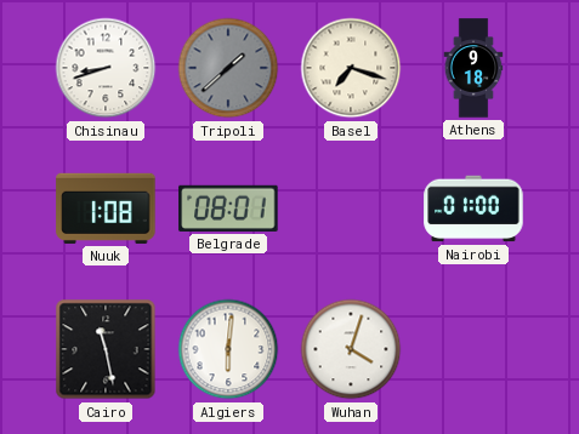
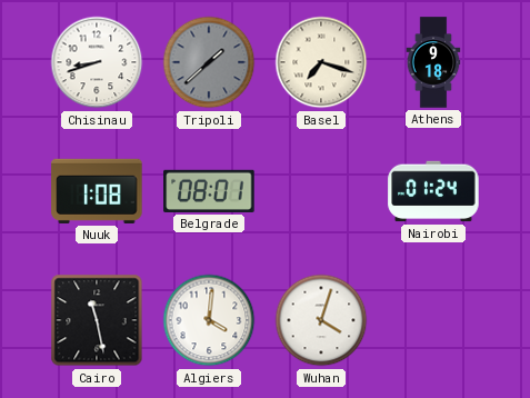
Nairobi: 01:00 -> 01:24 (433, 191)
Algiers: 6:01 -> 4:01 (209, 320)
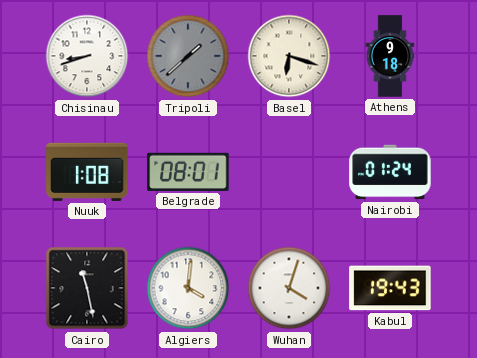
Basel: 7:18 -> 6:18 (289, 56)
Kabul: none -> 19:43 (390, 288)
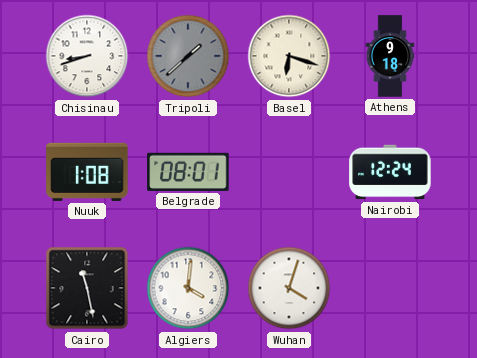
Nairobi: 01:24 -> 12:24 (390, 172)
Kabul: 19:43 -> none (390, 288)
